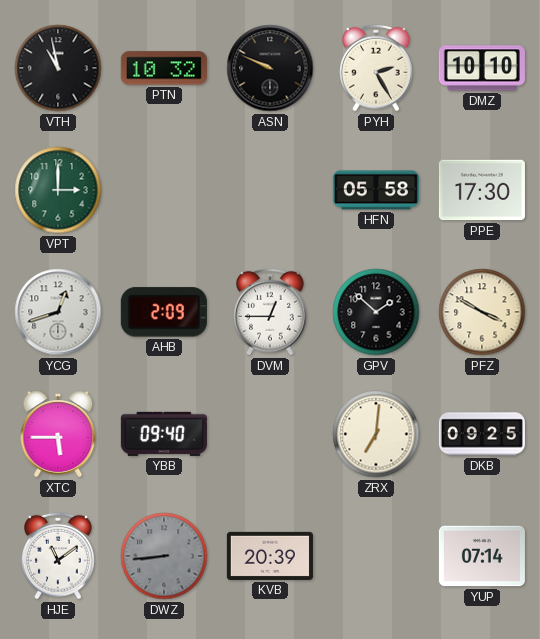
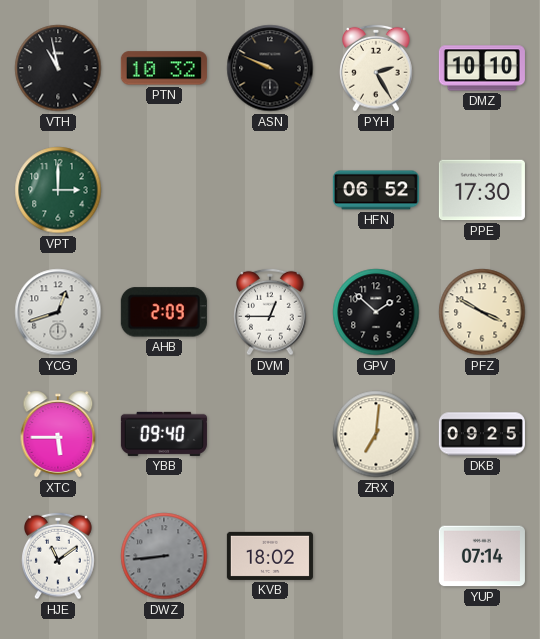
HFN: 05:58 -> 06:52 (376, 190)
KVB: 20:39 -> 18:02 (270, 556)
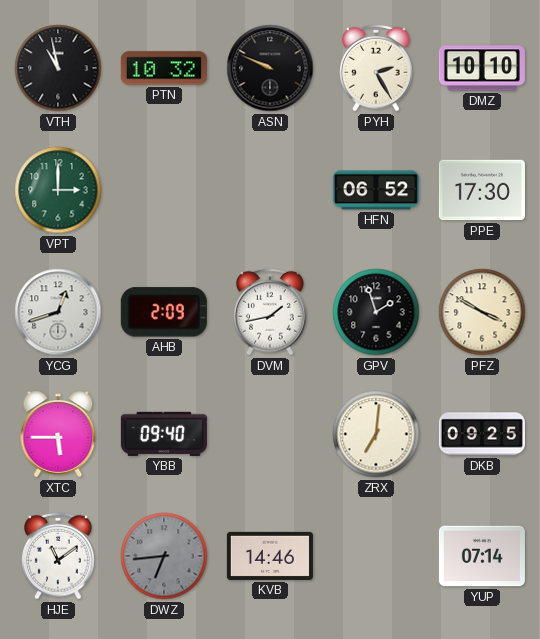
DVM: 12:45 -> 1:43 (270, 312)
GPV: 1:52 -> 1:57 (376, 312)
DWZ: 8:44 -> 6:44 (164, 556)
KVB: 18:02 -> 14:46 (270, 556)
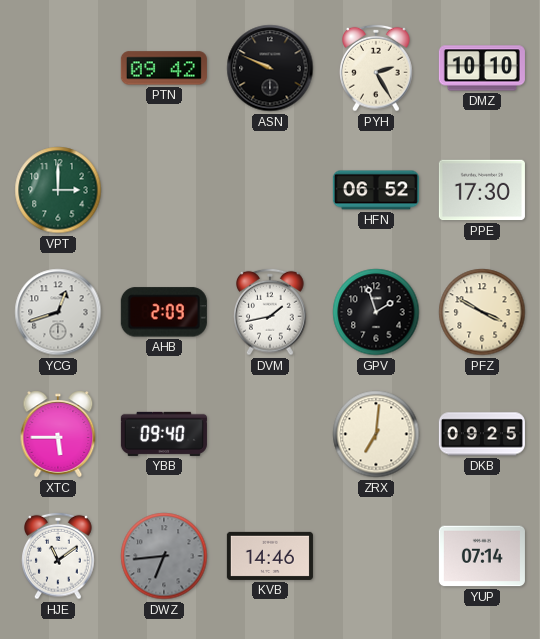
VTH: 10:58 -> none (58, 68)
PTN: 10:32 -> 09:42 (164, 68)
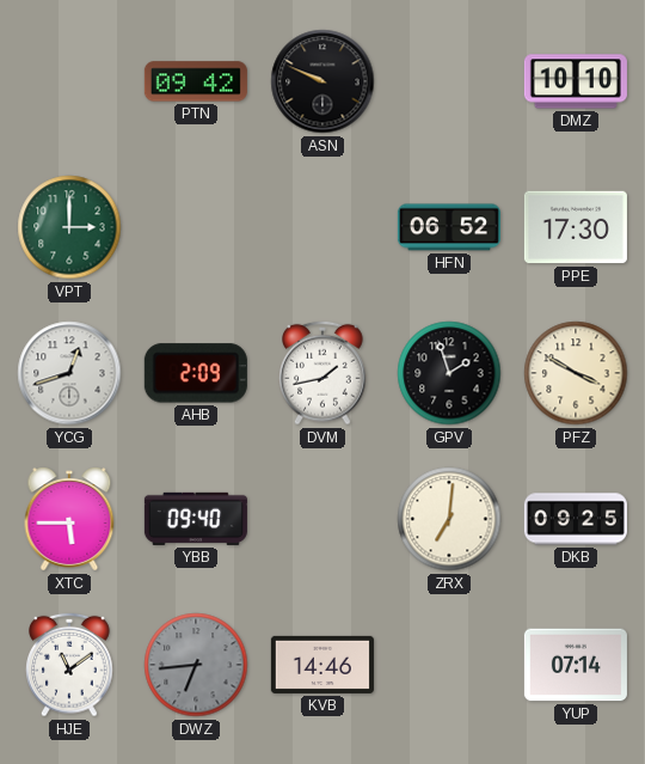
PYH: 2:25 -> none (376, 68)
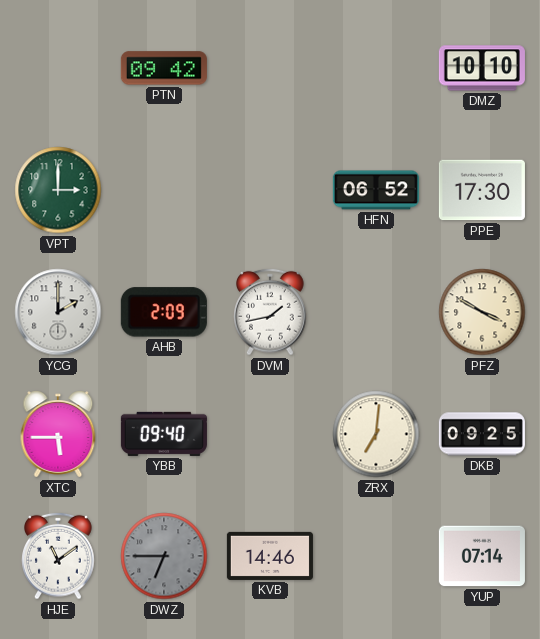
ASN: 9:49 -> none (322, 81)
YCG: 12:42 -> 2:00 (58, 312)
GPV: 1:57 -> none (449, 373)
DWZ: 6:44 -> 6:45 (164, 556)
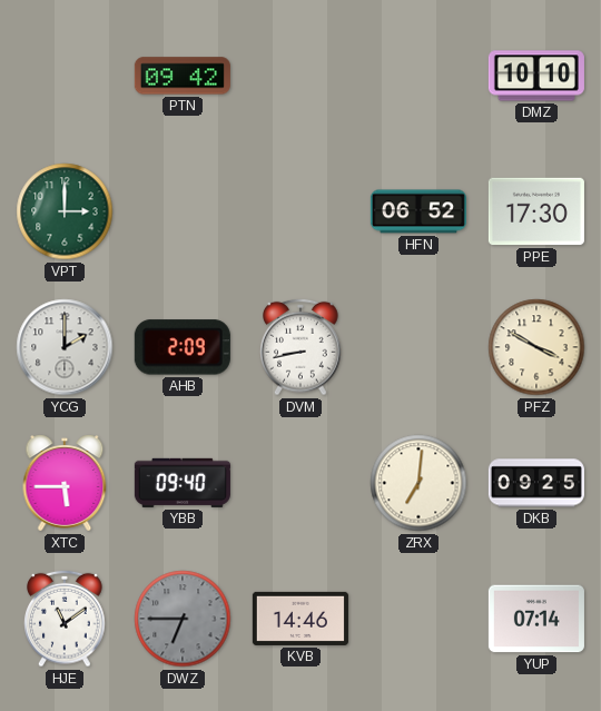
DVM: 1:43 -> 8:43 (300, 347)
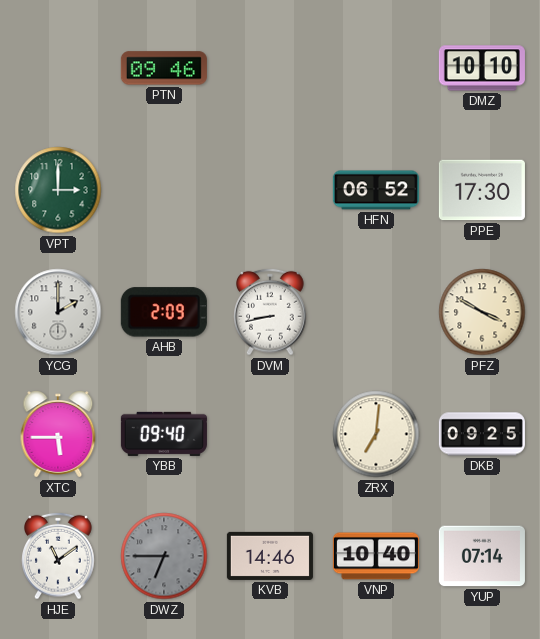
PTN: 09:42 -> 09:46 (164, 68)
VNP: none -> 10:40 (376, 556)
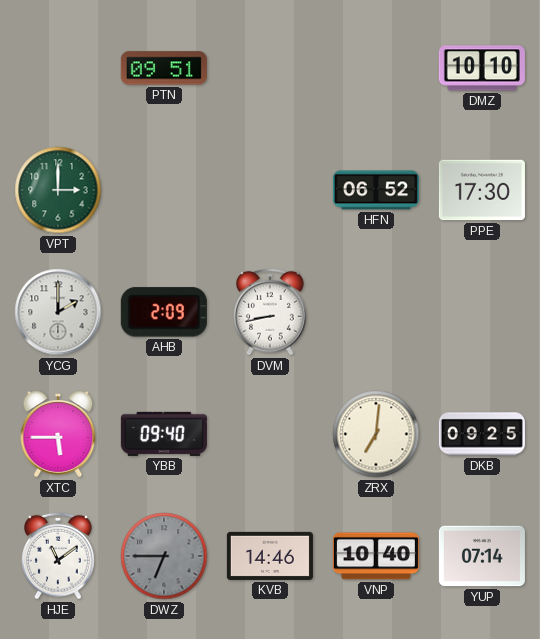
PTN: 09:46 -> 09:51 (164, 68)
PFZ: 3:50 -> none (482, 312)
